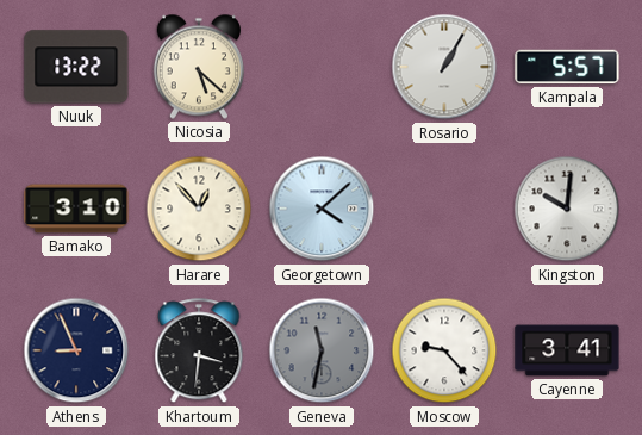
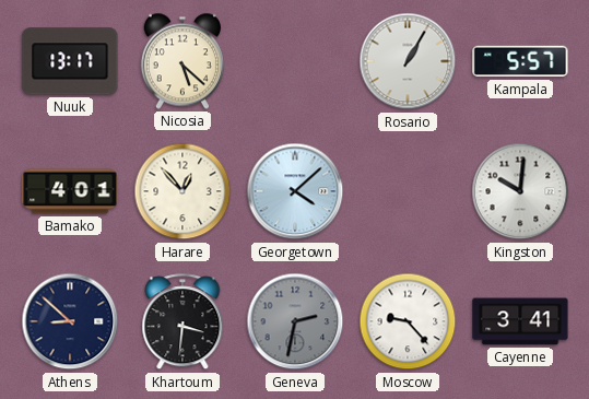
Nuuk: 13:22 -> 13:17 (70, 61)
Bamako: 3:10 -> 4:01 (70, 191)
Athens: 8:56 -> 8:52 (70, 321)
Geneva: 11:32 -> 2:32 (295, 321)
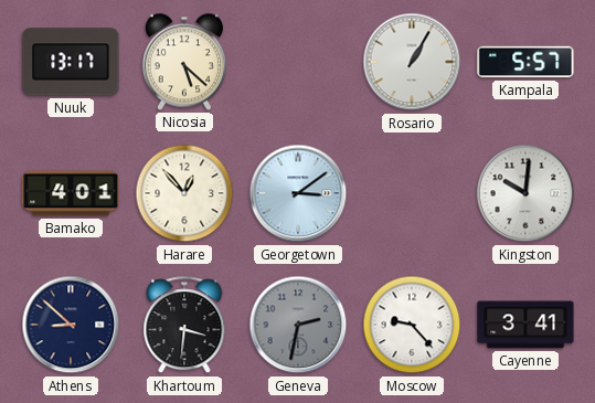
Georgetown: 4:08 -> 3:09 (298, 193)
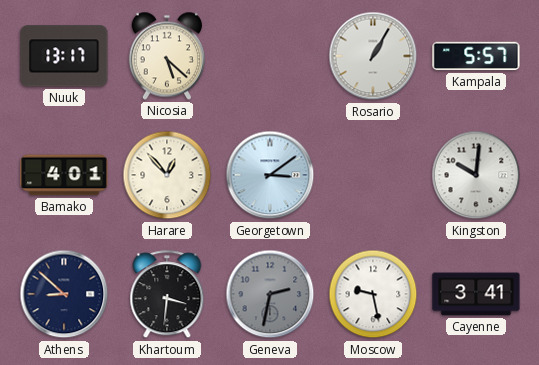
Moscow: 9:23 -> 9:28 (373, 294)
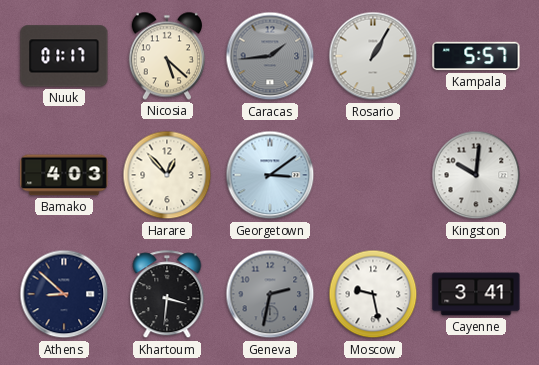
Nuuk: 13:17 -> 01:17 (64, 56)
Caracas: none -> 1:44 (270, 56)
Bamako: 4:01 -> 4:03 (64, 175)
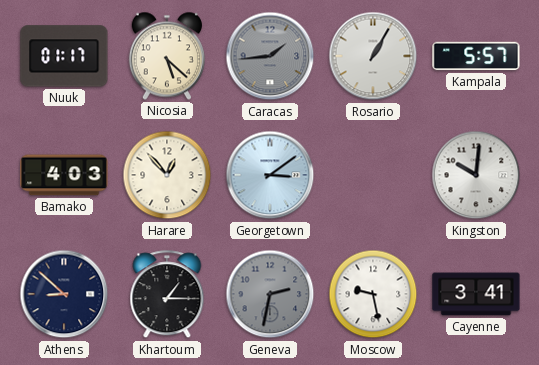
Khartoum: 3:31 -> 1:15 (167, 295)
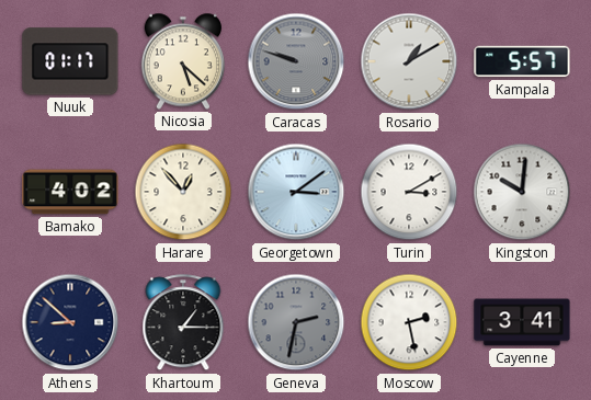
Caracas: 1:44 -> 9:48 (296, 61)
Rosario: 1:05 -> 1:10 (409, 61)
Bamako: 4:03 -> 4:02 (70, 192)
Turin: none -> 3:10 (409, 192)
Moscow: 9:28 -> 2:28 (409, 322)
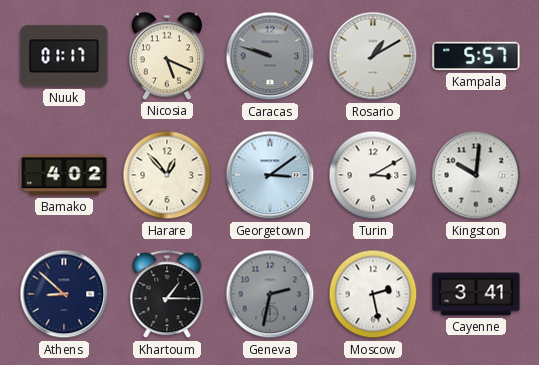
Nicosia: 5:22 -> 5:19 (167, 56)
